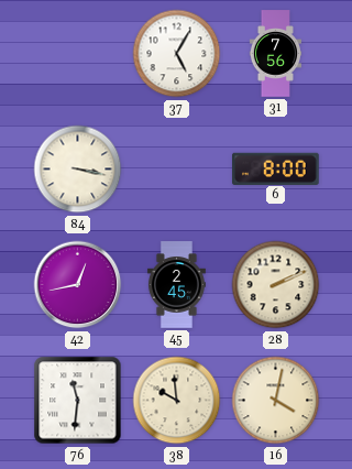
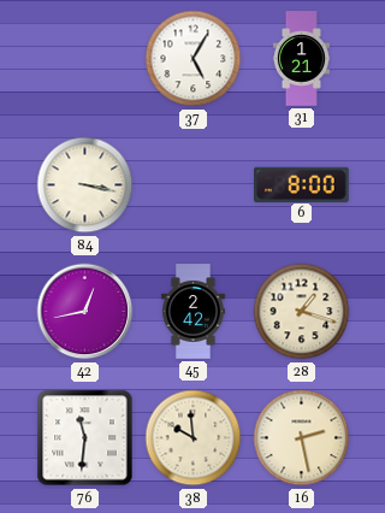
31: 7:56 -> 1:21 (301, 59)
45: 2:45 -> 2:42 (192, 312)
28: 2:11 -> 1:18 (302, 312)
16: 4:02 -> 2:28 (302, 438)
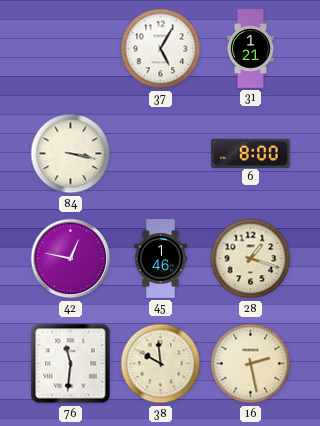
42: 12:43 -> 12:47 (71, 259)
45: 2:42 -> 1:46 (160, 259)
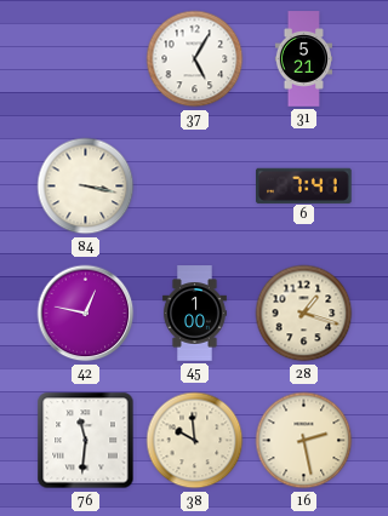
31: 1:21 -> 5:21 (303, 59)
6: 8:00 -> 7:41 (304, 185)
45: 1:46 -> 1:00 (194, 314)
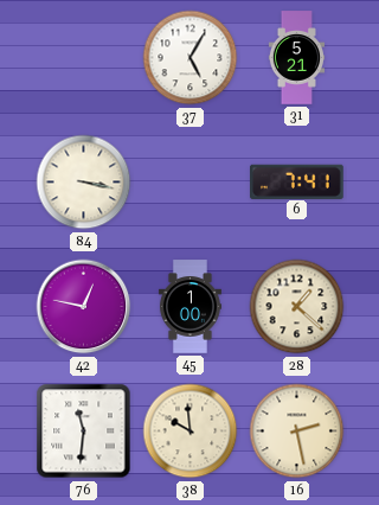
28: 1:18 -> 1:22 (297, 307)
